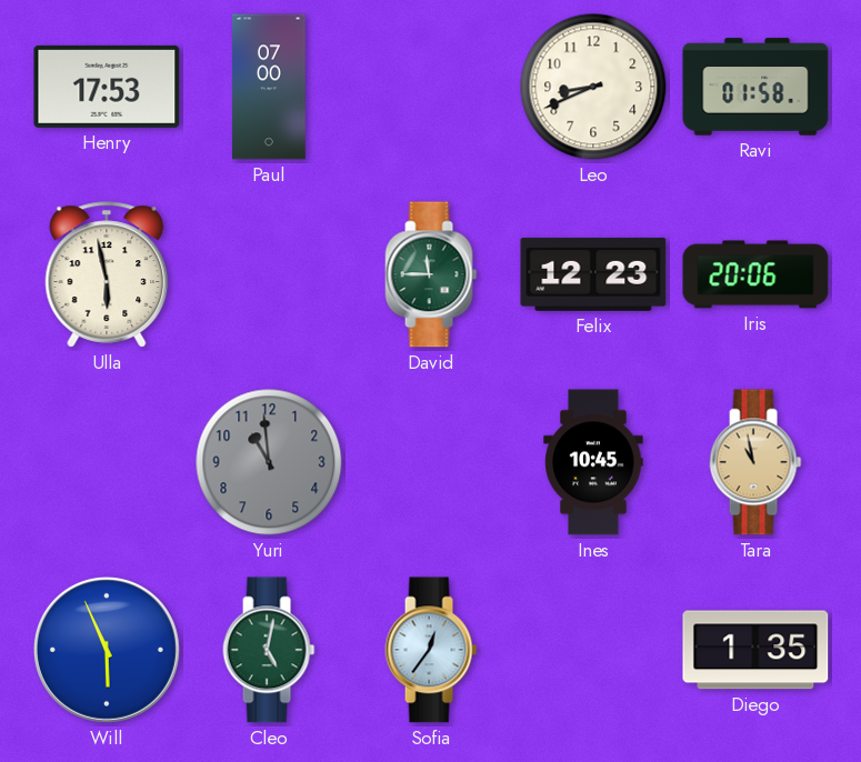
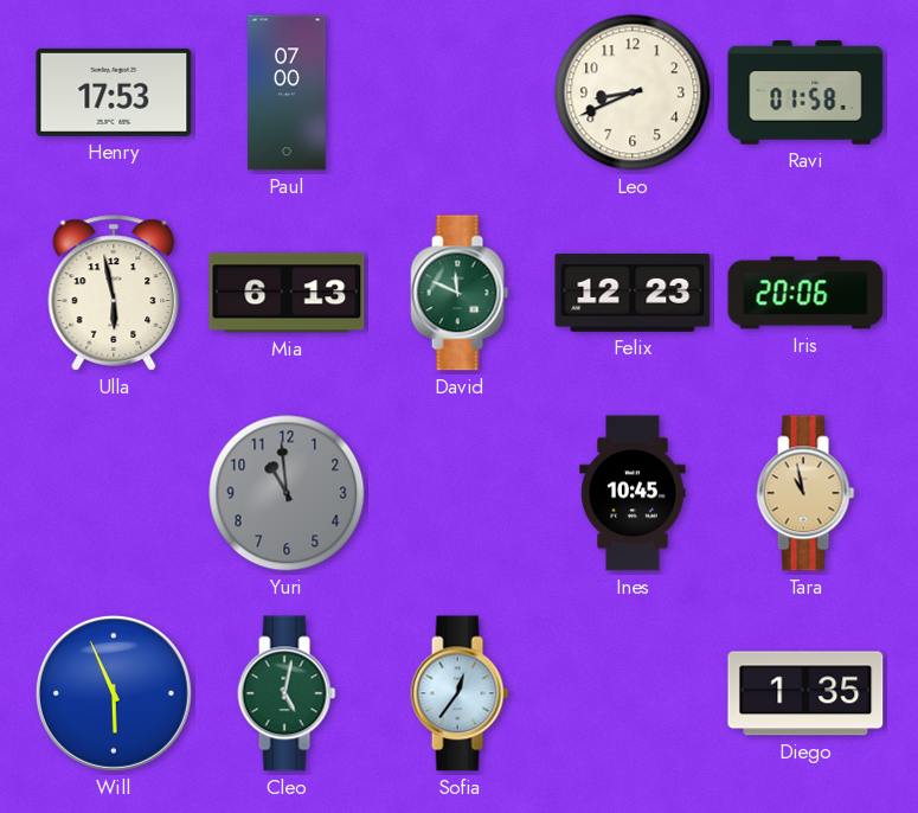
Mia: none -> 6:13 (287, 293)
David: 11:45 -> 11:49 (460, 293)
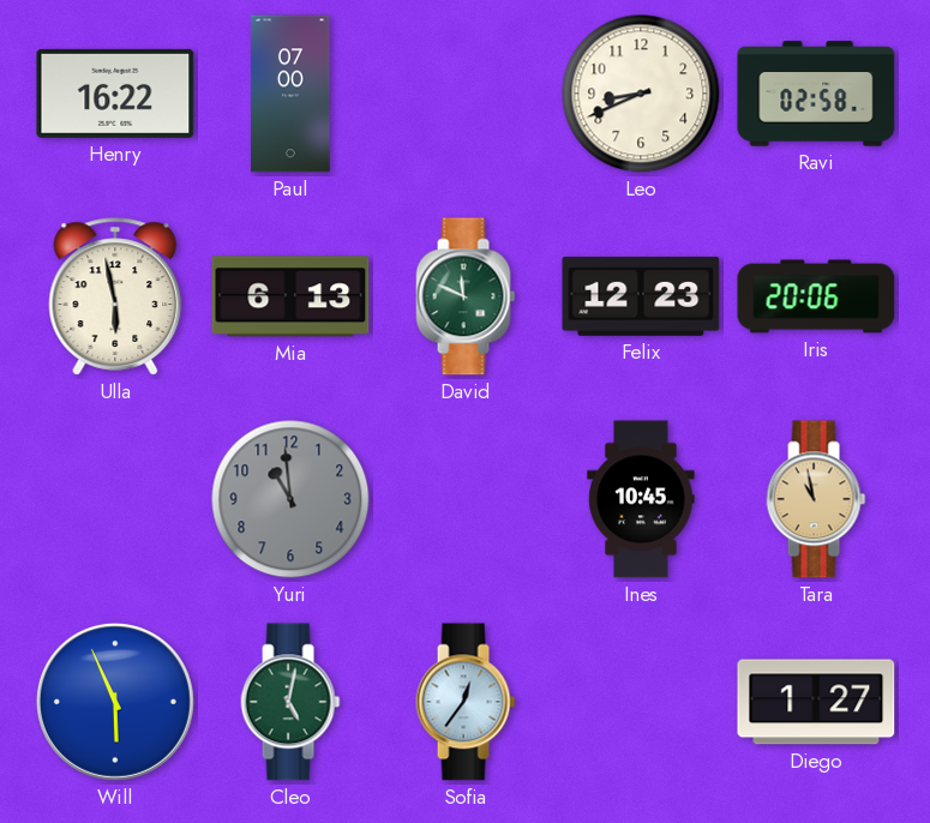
Henry: 17:53 -> 16:22 (115, 94)
Ravi: 01:58 -> 02:58 (816, 94)
Diego: 1:35 -> 1:27 (816, 702)
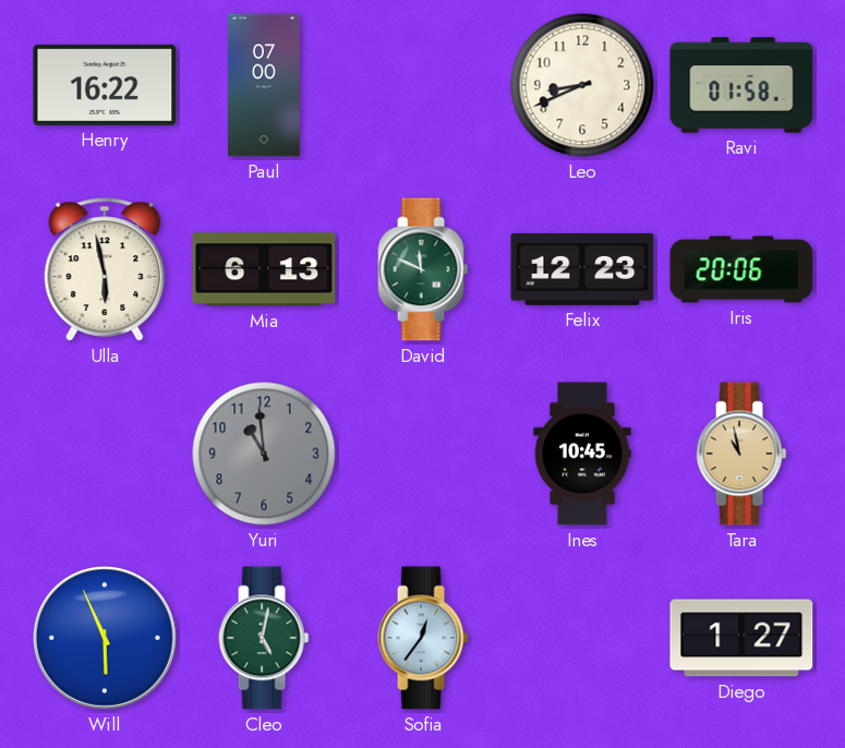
Ravi: 02:58 -> 01:58 (741, 85)
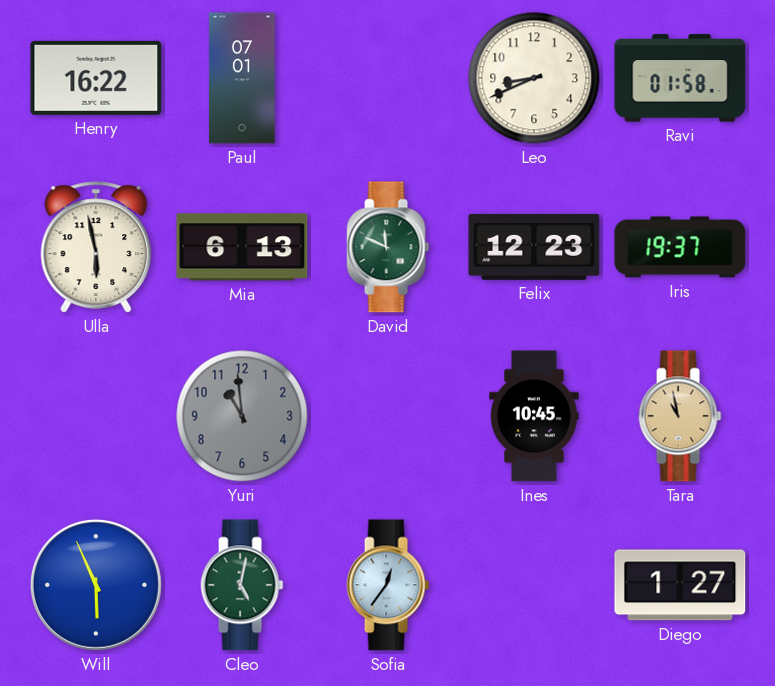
Paul: 07:00 -> 07:01 (242, 78)
Iris: 20:06 -> 19:37 (680, 247)
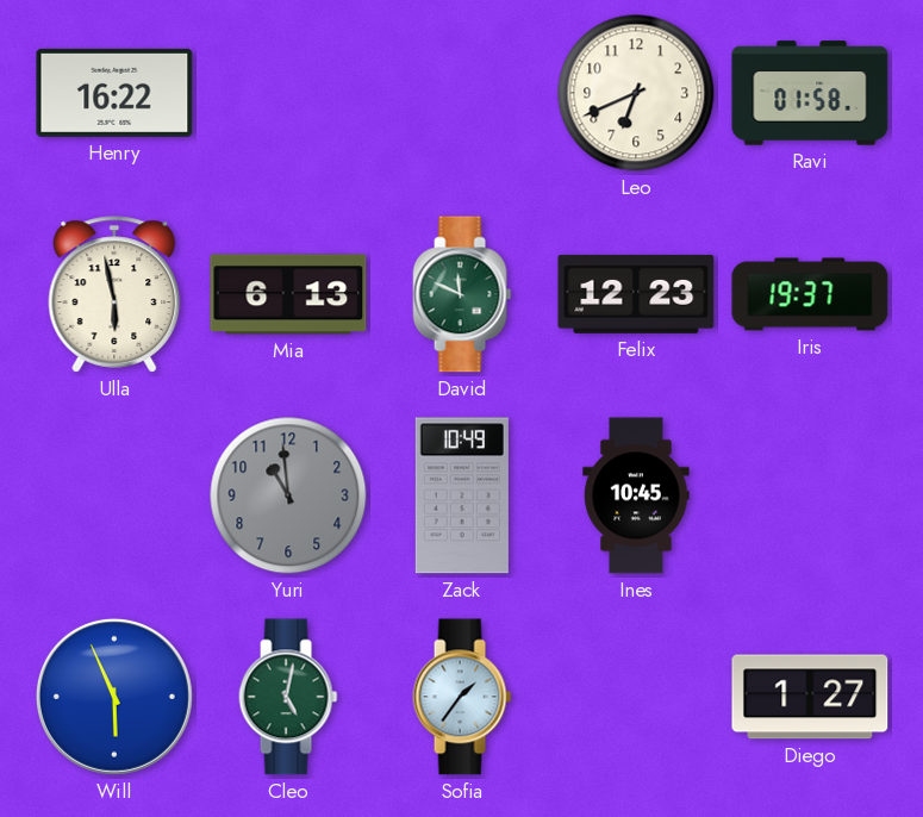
Paul: 07:01 -> none (242, 78)
Leo: 8:41 -> 6:41 (636, 93)
Zack: none -> 10:49 (462, 495)
Tara: 10:58 -> none (680, 416)
Sofia: 12:36 -> 1:36 (462, 697)
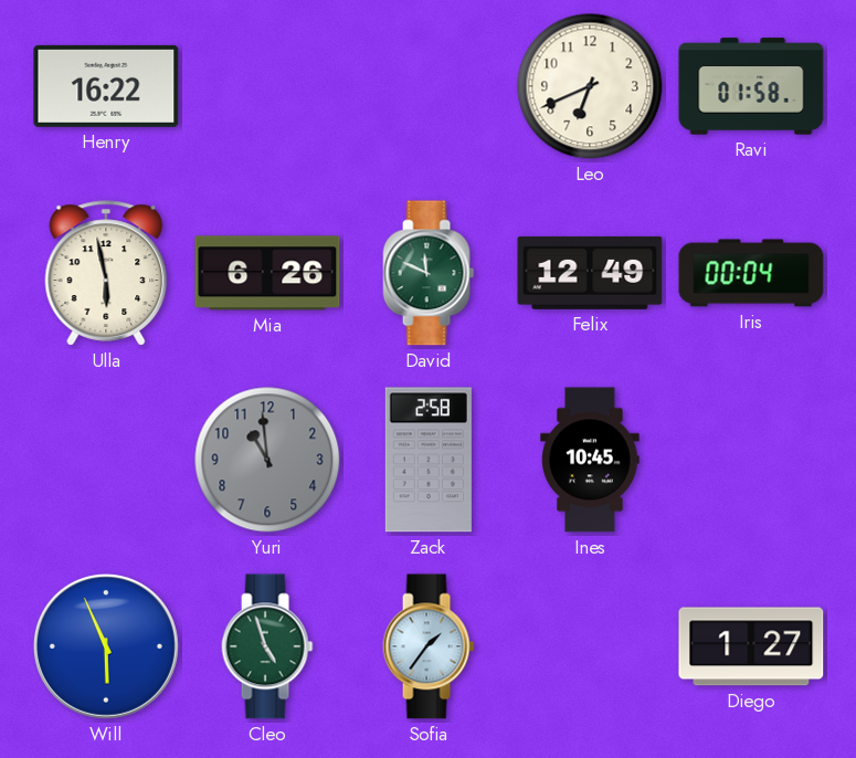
Mia: 6:13 -> 6:26 (267, 273)
Felix: 12:23 -> 12:49 (590, 273)
Iris: 19:37 -> 00:04 (751, 273)
Zack: 10:49 -> 2:58 (429, 460)
Cleo: 5:02 -> 4:57 (267, 646)
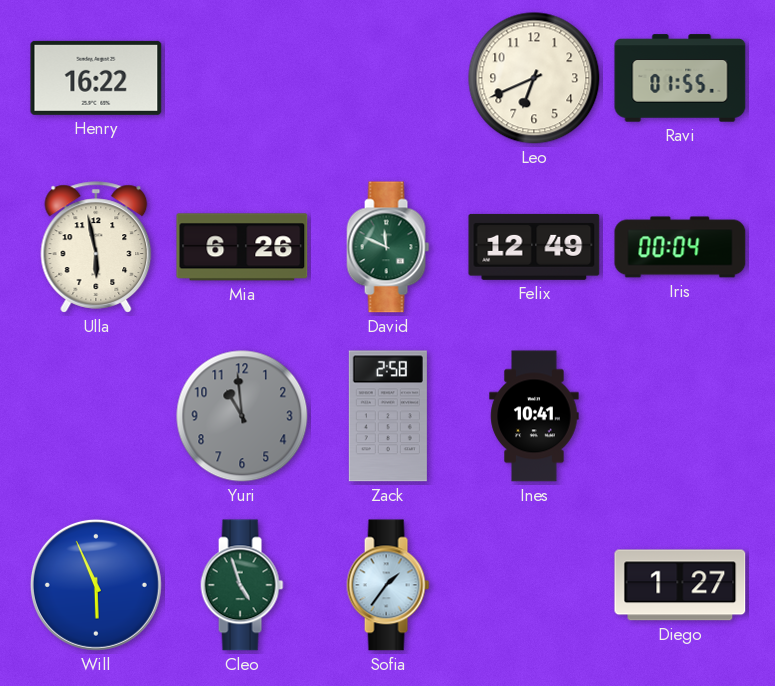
Ravi: 01:58 -> 01:55 (680, 78)
Ines: 10:45 -> 10:41 (534, 416)
